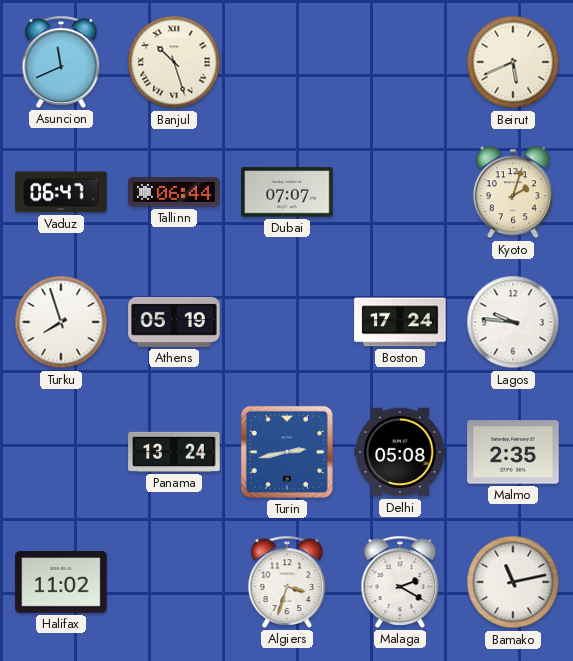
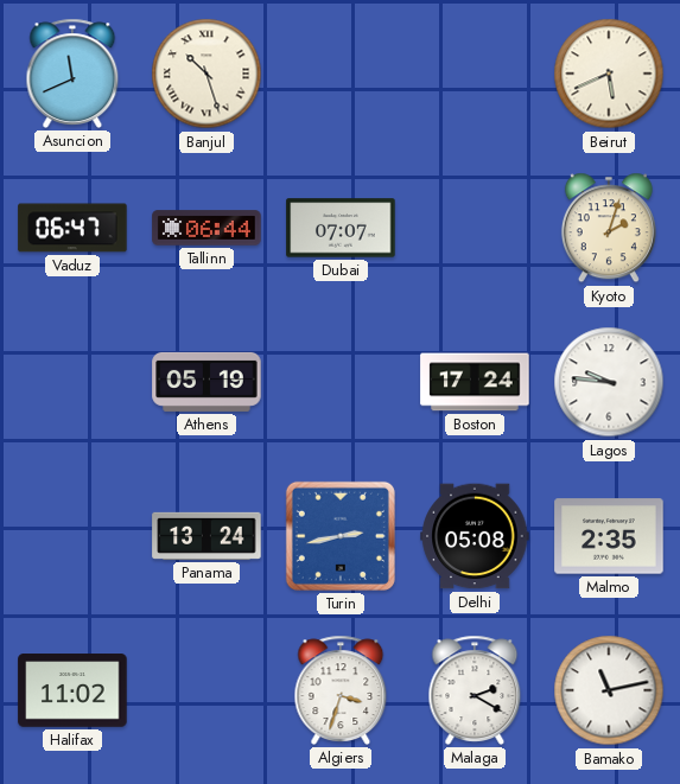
Turku: 7:57 -> none (61, 322)
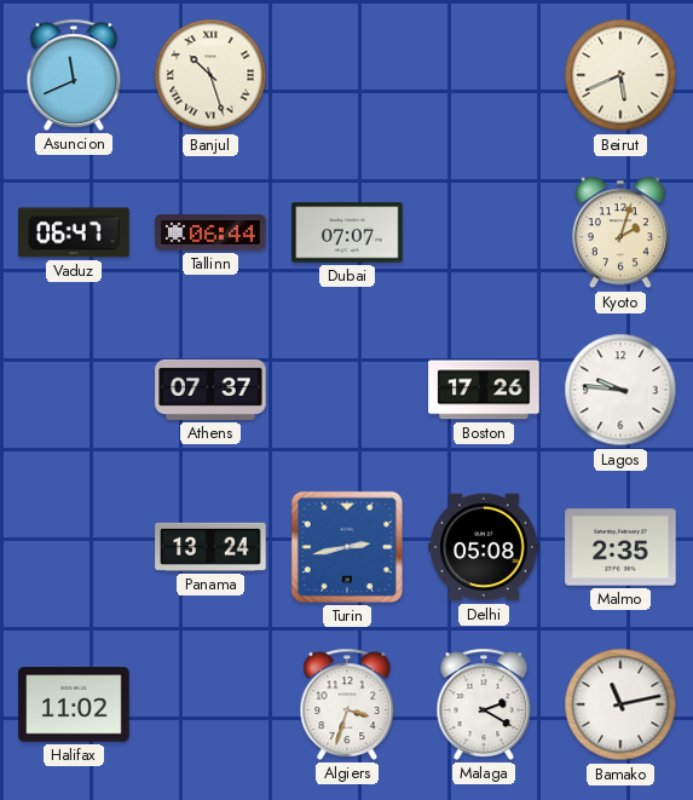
Athens: 05:19 -> 07:37 (210, 390)
Boston: 17:24 -> 17:26 (484, 390)
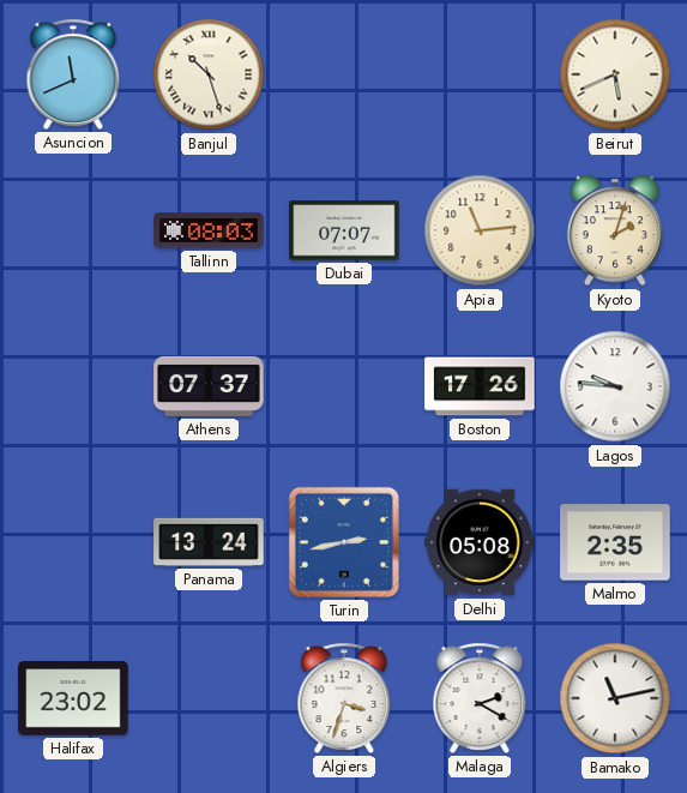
Vaduz: 06:47 -> none (74, 232)
Tallinn: 06:44 -> 08:03 (209, 230)
Apia: none -> 11:14 (480, 230)
Halifax: 11:02 -> 23:02 (73, 698)
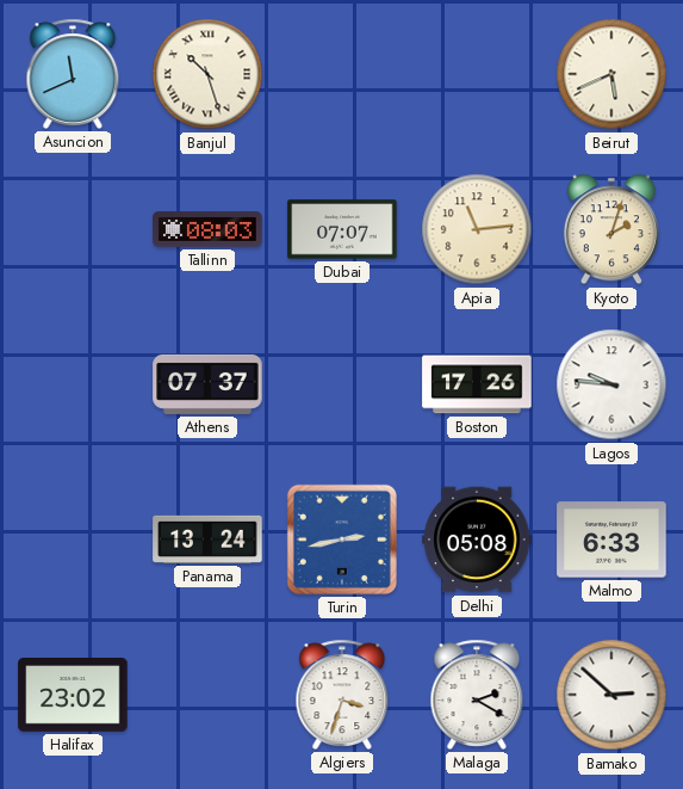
Malmo: 2:35 -> 6:33 (611, 540)
Bamako: 11:13 -> 2:52 (611, 695)
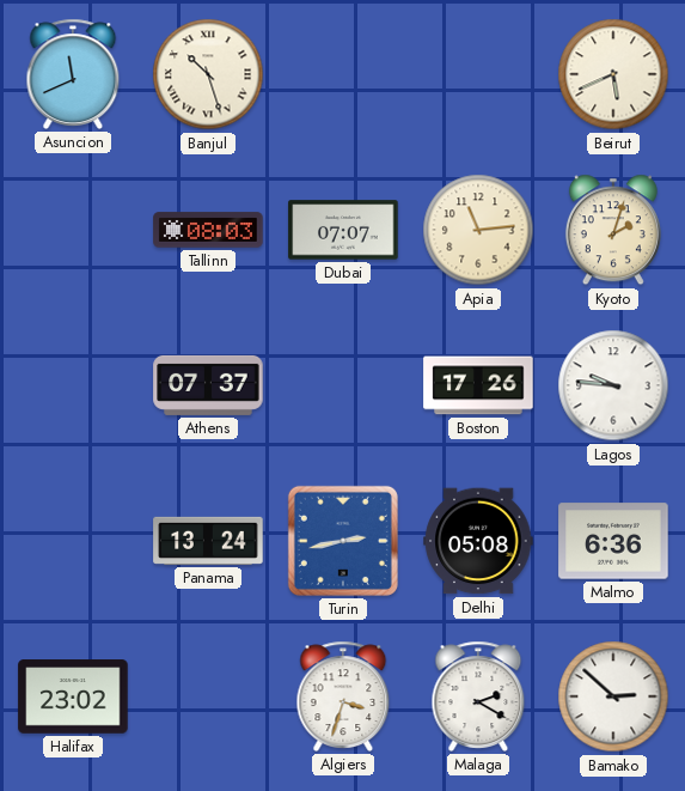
Malmo: 6:33 -> 6:36 (613, 541)
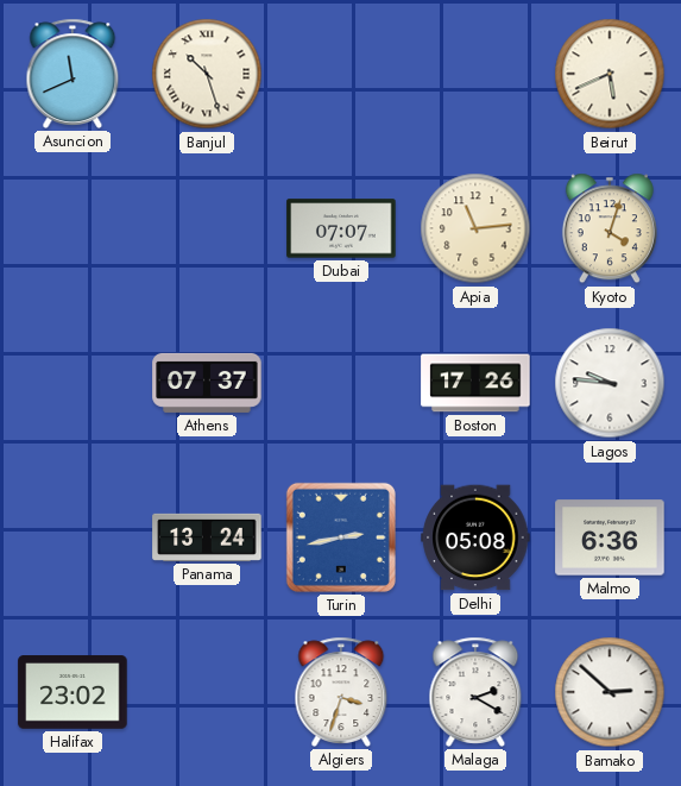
Tallinn: 08:03 -> none (208, 230)
Kyoto: 2:03 -> 4:03 (610, 228)
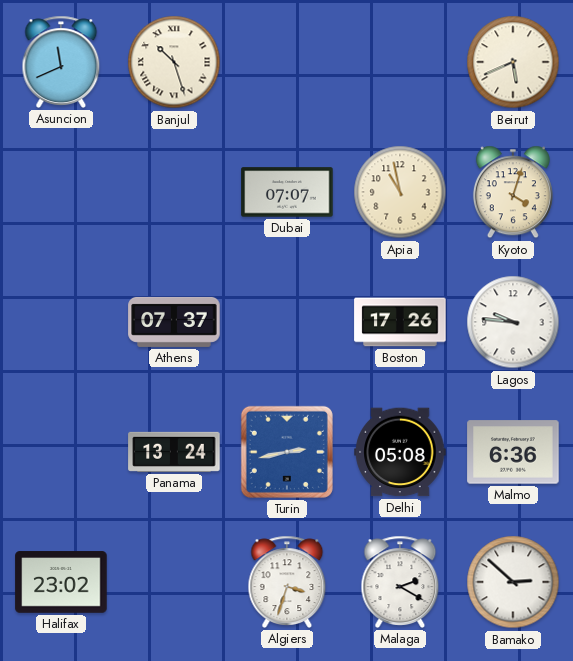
Apia: 11:14 -> 10:58 (400, 192)
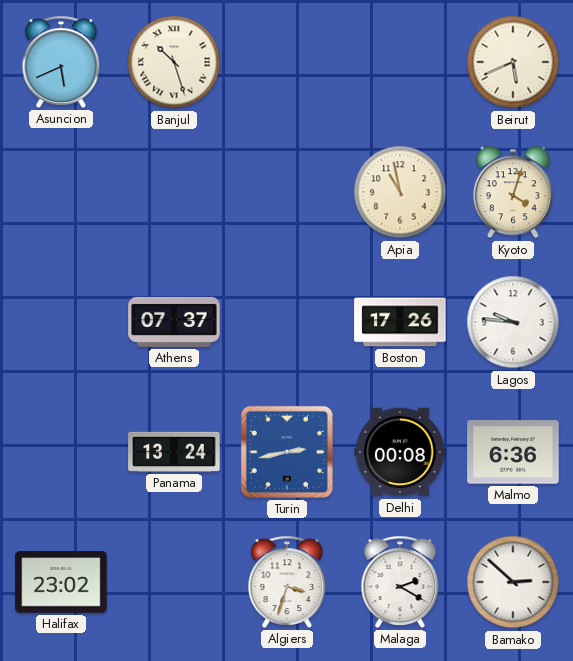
Asuncion: 11:41 -> 5:41 (61, 62)
Dubai: 07:07 -> none (287, 192)
Delhi: 05:08 -> 00:08 (400, 452)
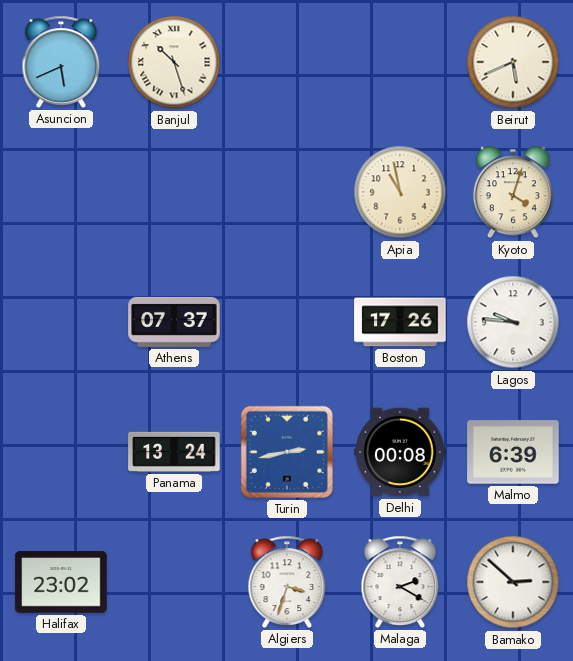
Malmo: 6:36 -> 6:39 (513, 452)
